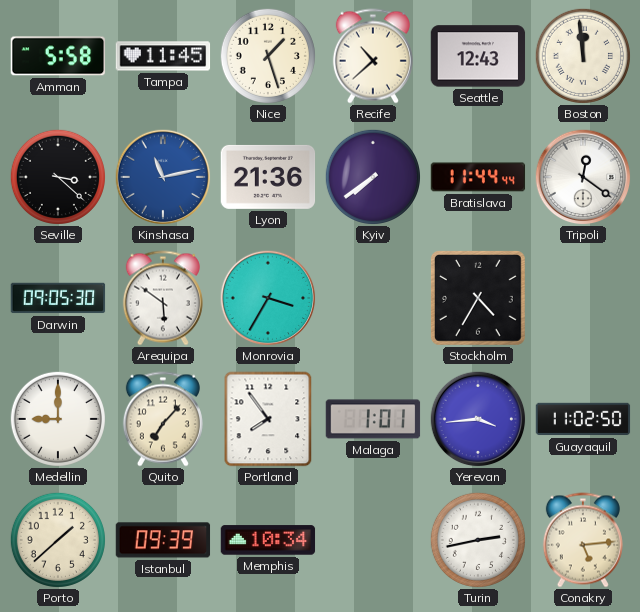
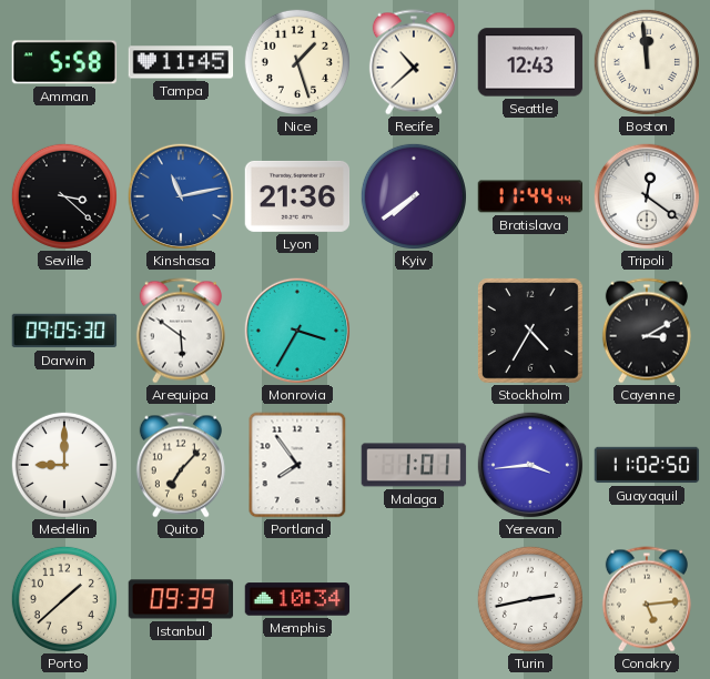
Cayenne: none -> 3:10 (647, 331)
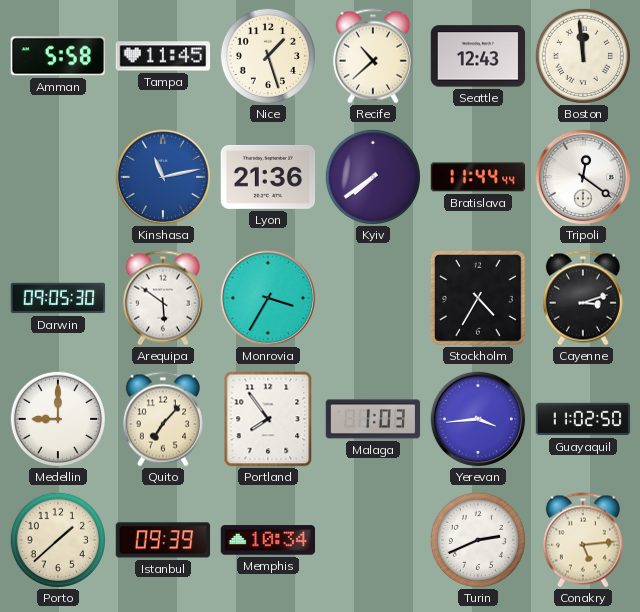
Seville: 3:22 -> none (64, 196)
Cayenne: 3:10 -> 3:12 (583, 298)
Malaga: 1:01 -> 1:03 (373, 419)
Turin: 2:43 -> 2:41 (478, 540)
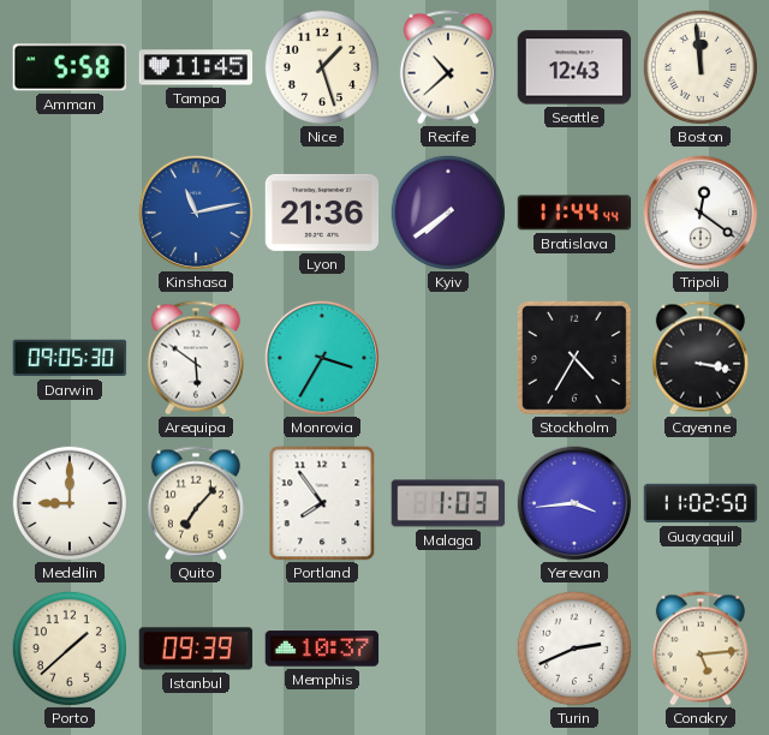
Cayenne: 3:12 -> 3:17 (701, 358)
Memphis: 10:34 -> 10:37 (322, 649)
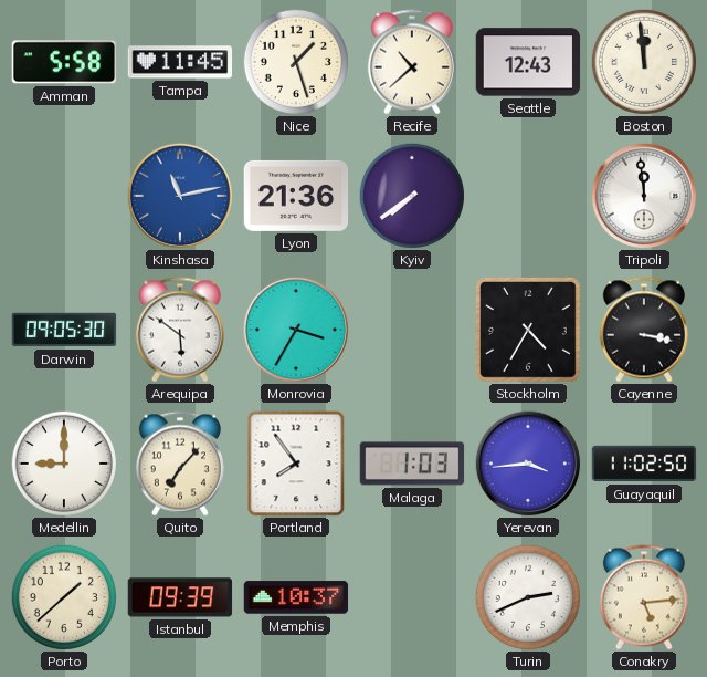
Bratislava: 11:44 -> none (574, 213)
Tripoli: 12:21 -> 11:59 (644, 196)
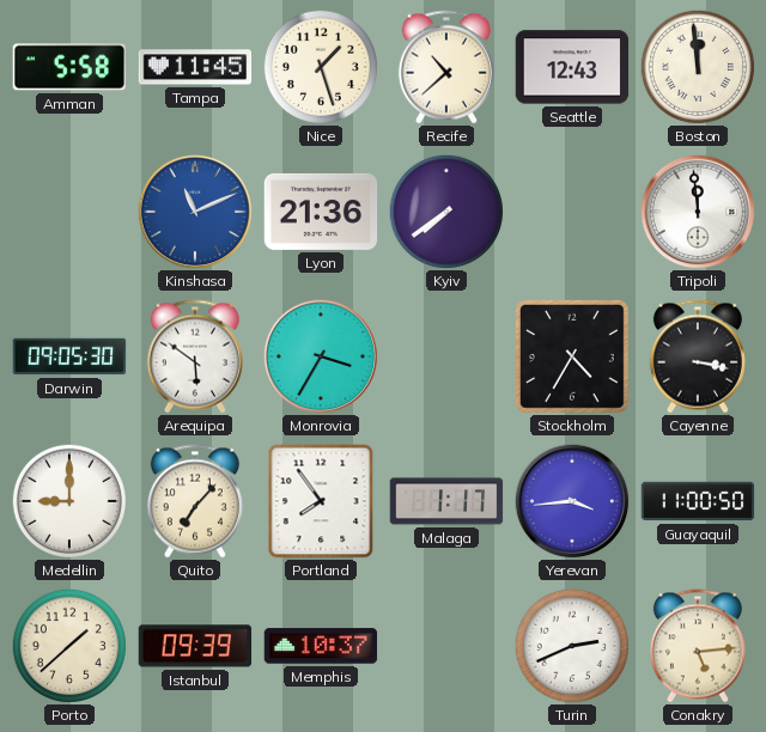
Kinshasa: 11:13 -> 11:11 (195, 212)
Malaga: 1:03 -> 1:17 (446, 501)
Guayaquil: 11:02 -> 11:00 (698, 501)
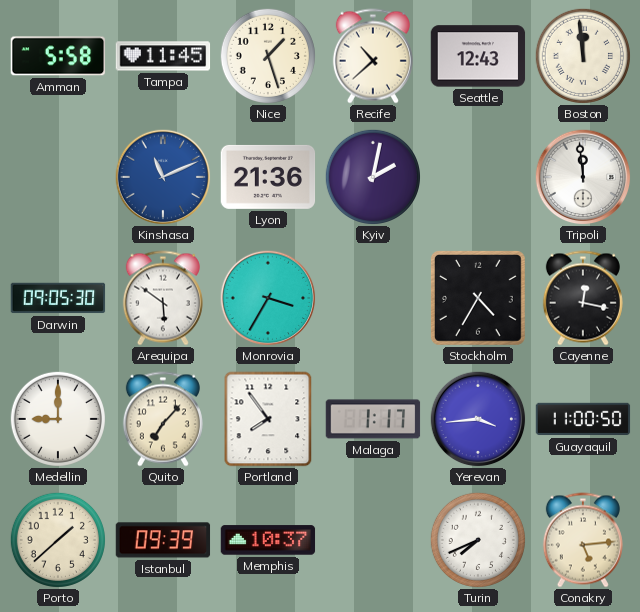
Kyiv: 7:39 -> 2:02 (373, 177)
Cayenne: 3:17 -> 12:17 (583, 298)
Turin: 2:41 -> 7:41 (478, 540)
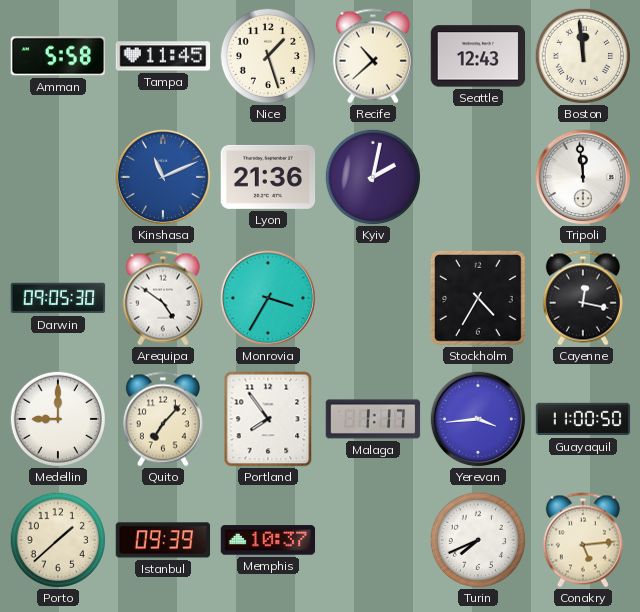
Arequipa: 5:51 -> 4:51 (163, 298)
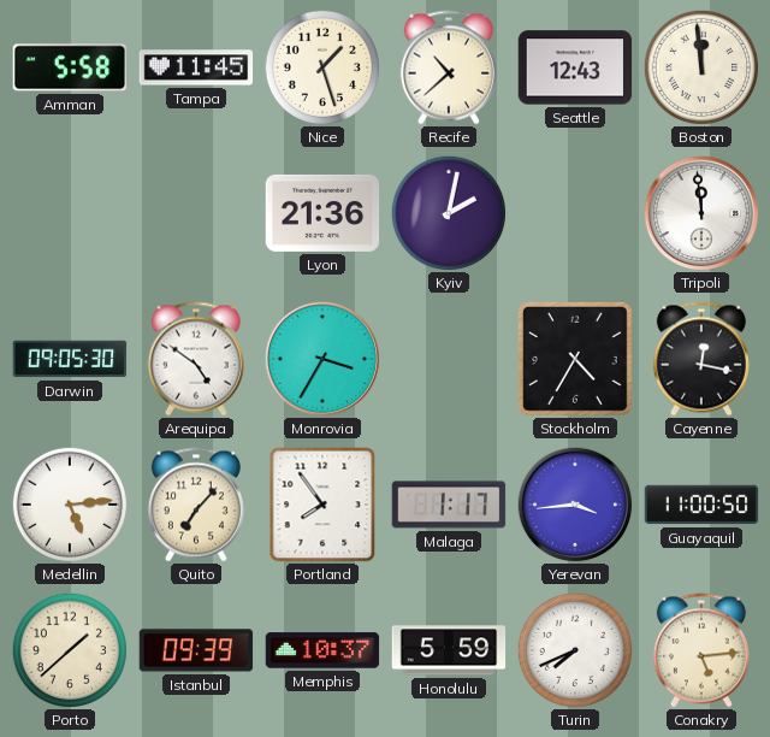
Kinshasa: 11:11 -> none (163, 177)
Medellin: 9:00 -> 5:14 (70, 505)
Honolulu: none -> 5:59 (449, 650)
